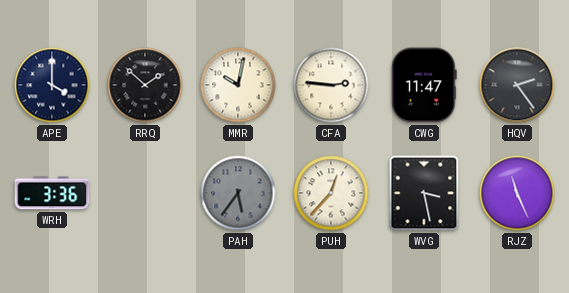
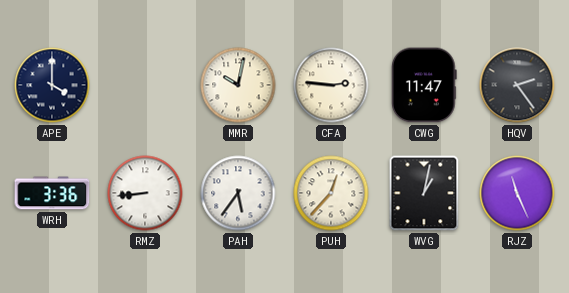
RRQ: 1:52 -> none (145, 85)
RMZ: none -> 8:44 (145, 193)
PAH dial: grey -> white (238, 193)
WVG: 3:28 -> 1:02 (424, 193)
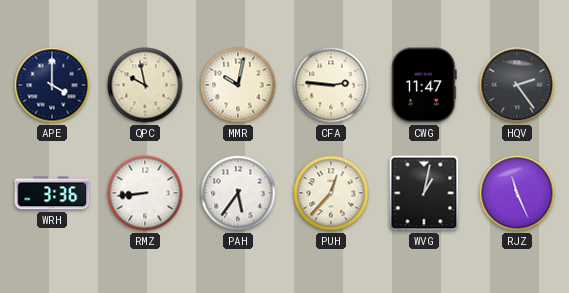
QPC: none -> 9:58 (145, 85)
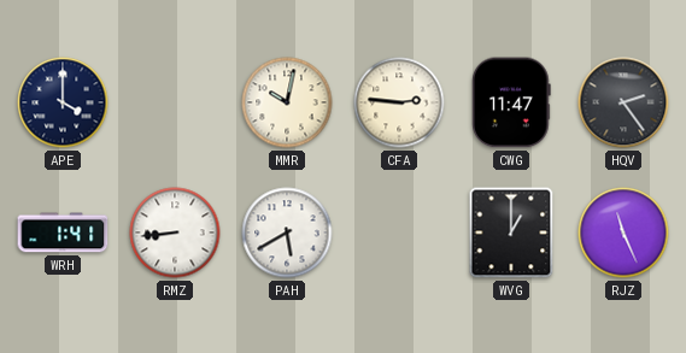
QPC: 9:58 -> none (145, 85)
WRH: 3:36 -> 1:41 (63, 233)
PAH: 5:36 -> 5:40 (287, 233)
PUH: 12:37 -> none (331, 193)
WVG: 1:02 -> 1:00 (511, 233)
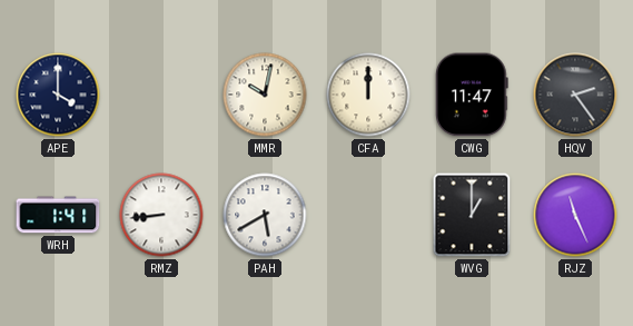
CFA: 2:46 -> 12:00 (368, 95)
